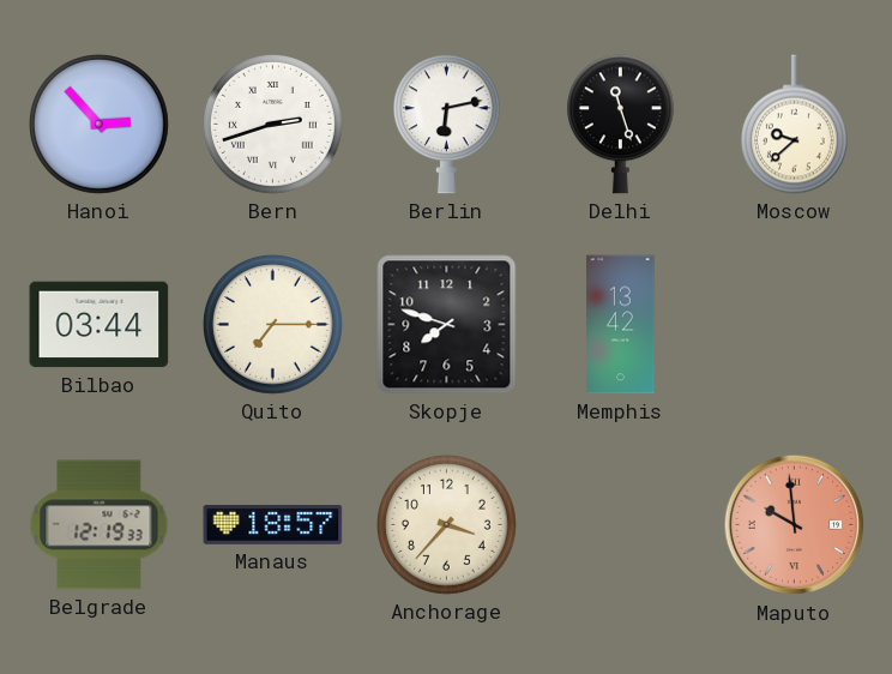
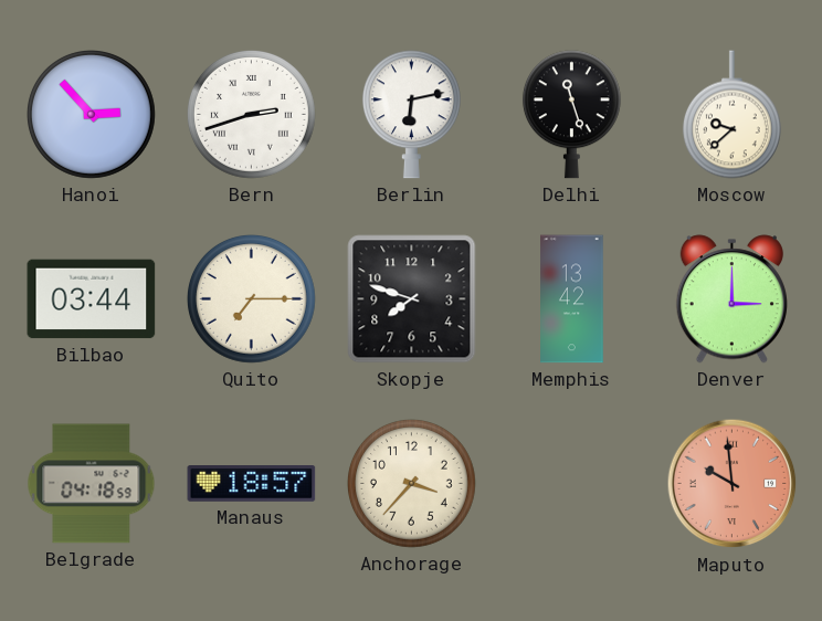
Denver: none -> 3:00 (731, 299)
Belgrade: 12:19 -> 04:18 (92, 484)
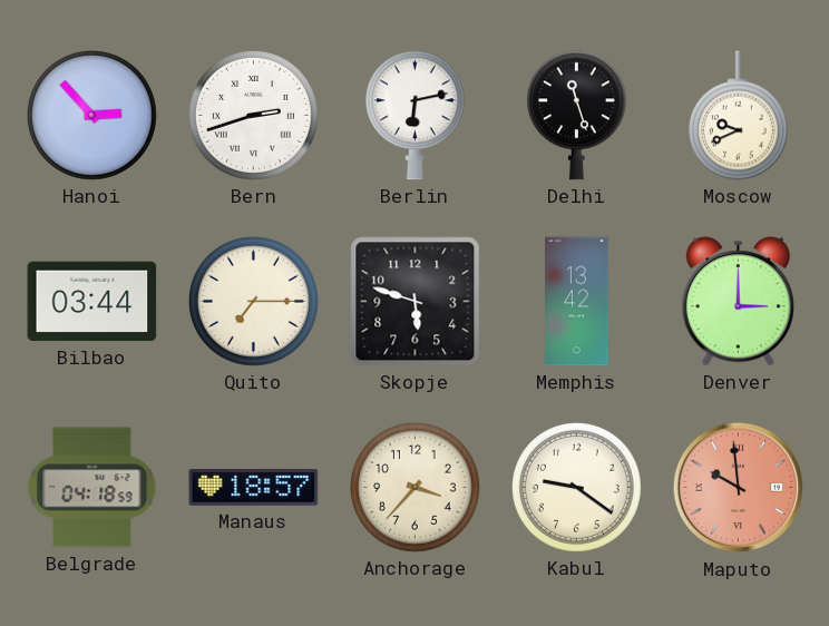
Moscow: 9:38 -> 9:41 (738, 116)
Skopje: 7:48 -> 5:48 (416, 302)
Kabul: none -> 9:21 (576, 487)
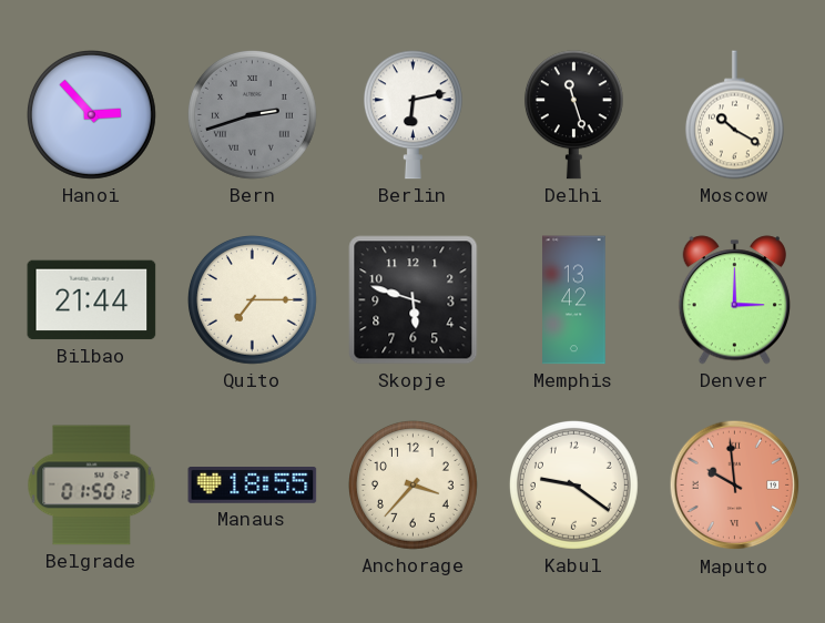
Bern dial: white -> grey (252, 114)
Moscow: 9:41 -> 10:20 (734, 115)
Bilbao: 03:44 -> 21:44 (92, 300)
Belgrade: 04:18 -> 01:50 (92, 486)
Manaus: 18:57 -> 18:55 (253, 486)
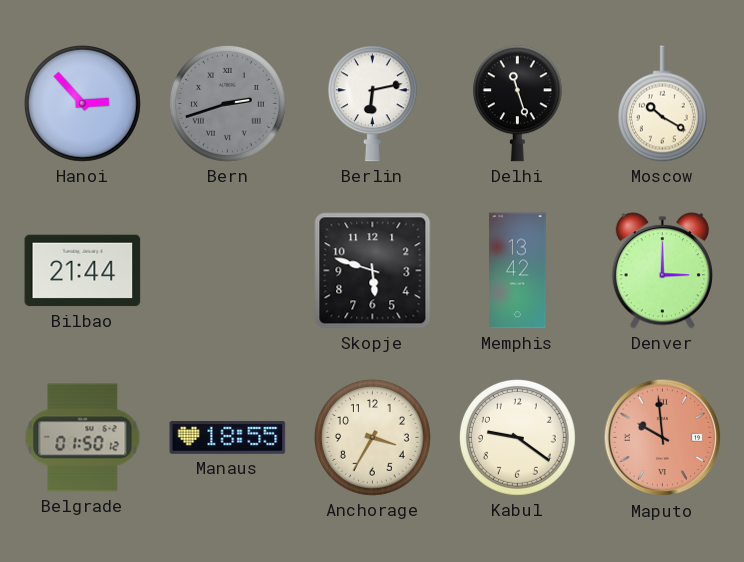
Quito: 7:15 -> none (252, 299)
Anchorage: 3:37 -> 3:35 (372, 437)
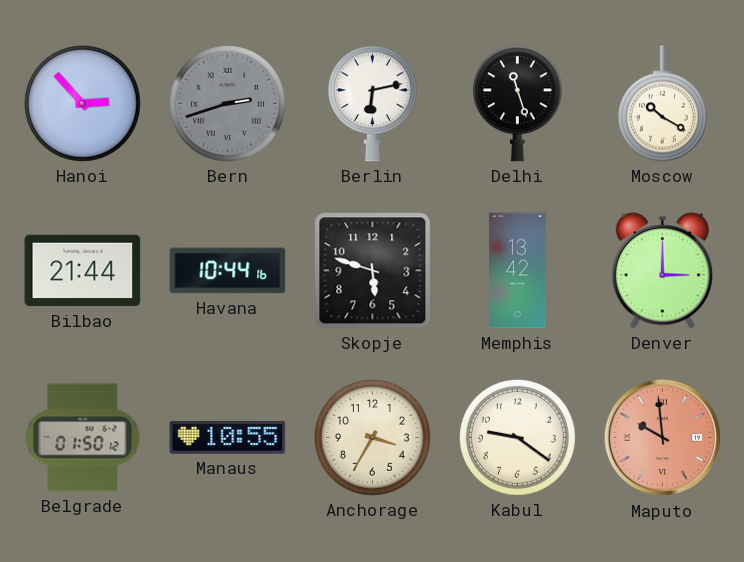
Havana: none -> 10:44 (228, 271)
Manaus: 18:55 -> 10:55 (228, 438)
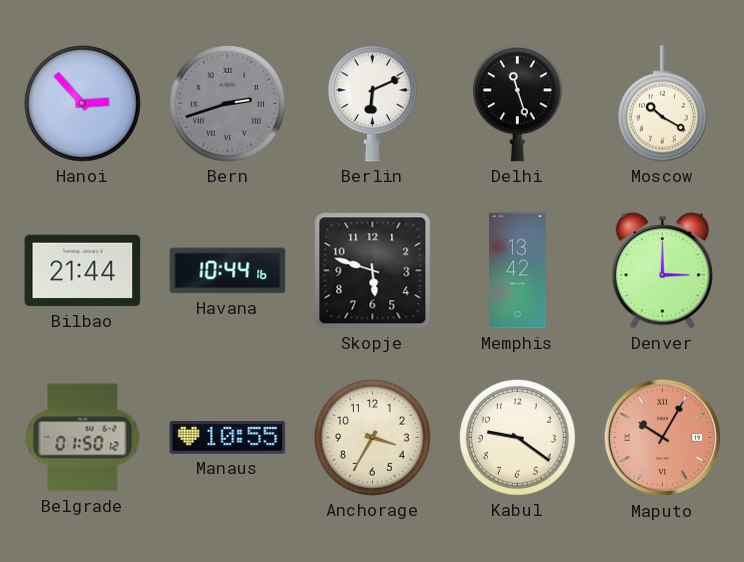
Berlin: 6:13 -> 6:11 (372, 104)
Maputo: 9:59 -> 10:05 (663, 438)
